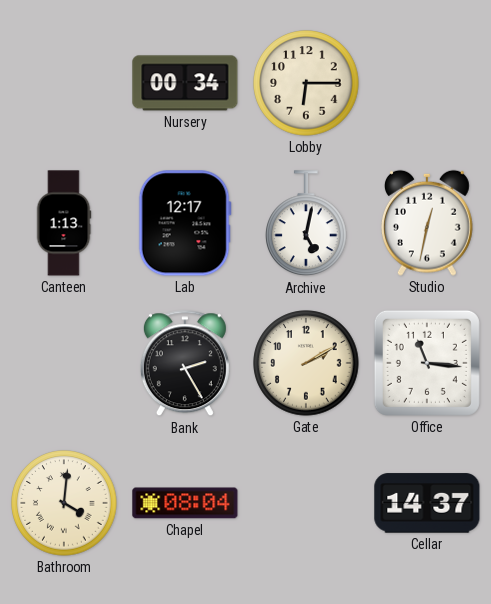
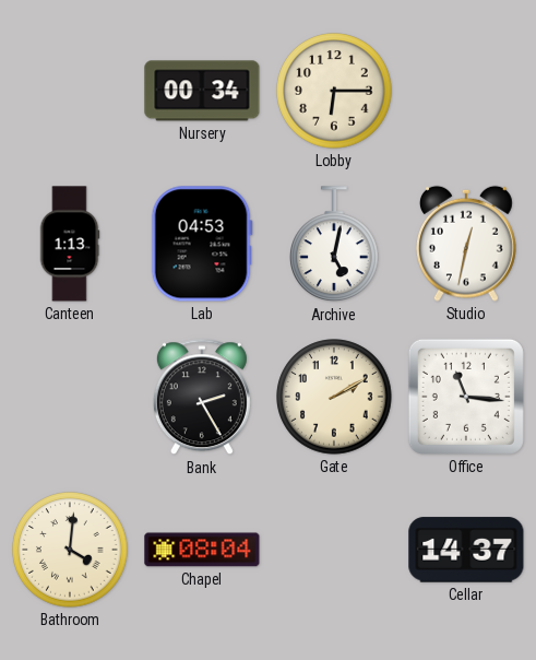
Lab: 12:17 -> 04:53 (202, 244)
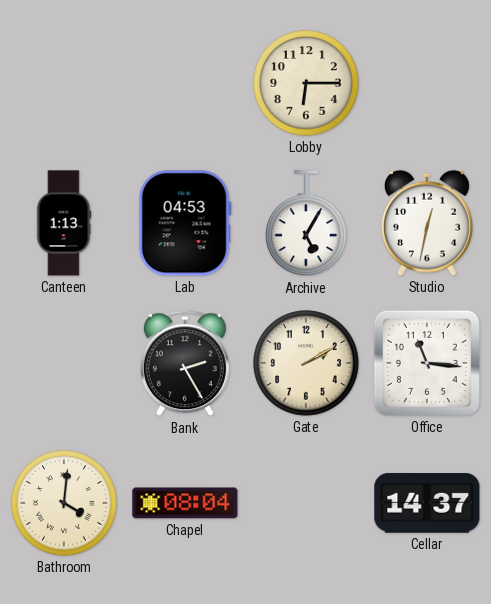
Nursery: 00:34 -> none (202, 91)
Archive: 5:02 -> 5:05 (307, 224)
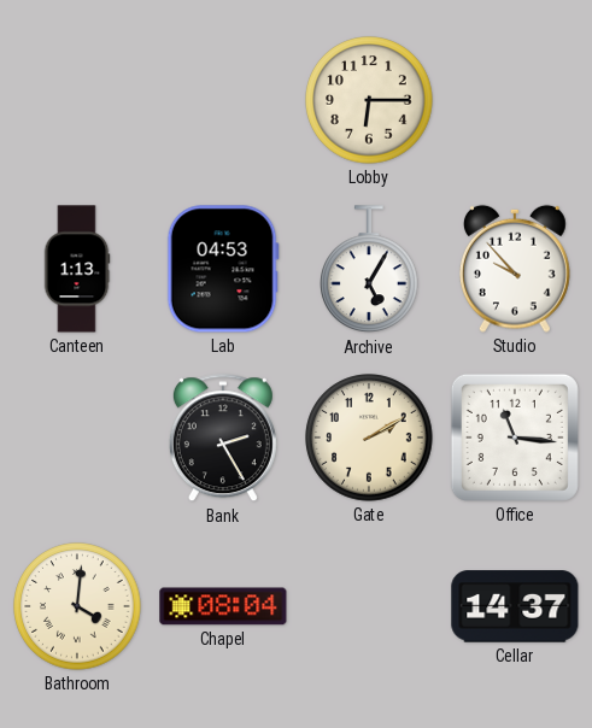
Studio: 12:32 -> 9:53 (515, 269)
